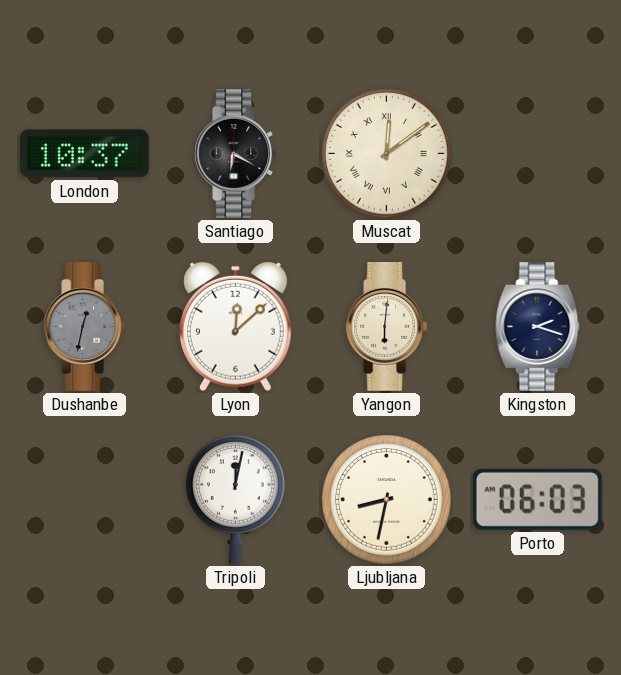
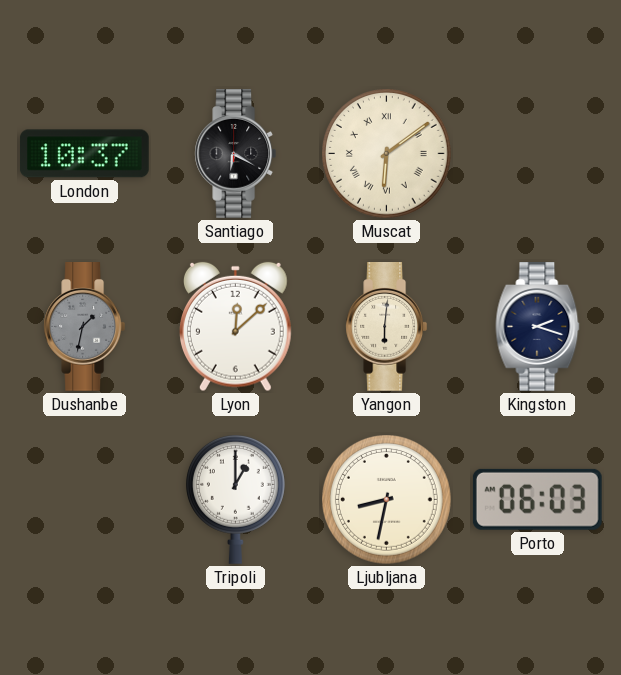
Muscat: 12:09 -> 6:09 (387, 154)
Dushanbe: 12:32 -> 1:32 (85, 327)
Tripoli: 12:02 -> 1:00 (235, 499)
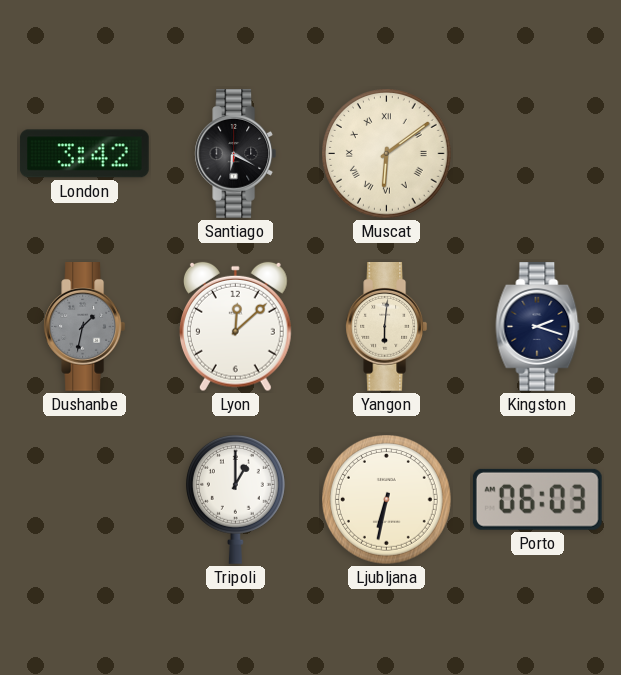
London: 10:37 -> 3:42 (84, 154)
Ljubljana: 8:32 -> 6:32 (387, 500)
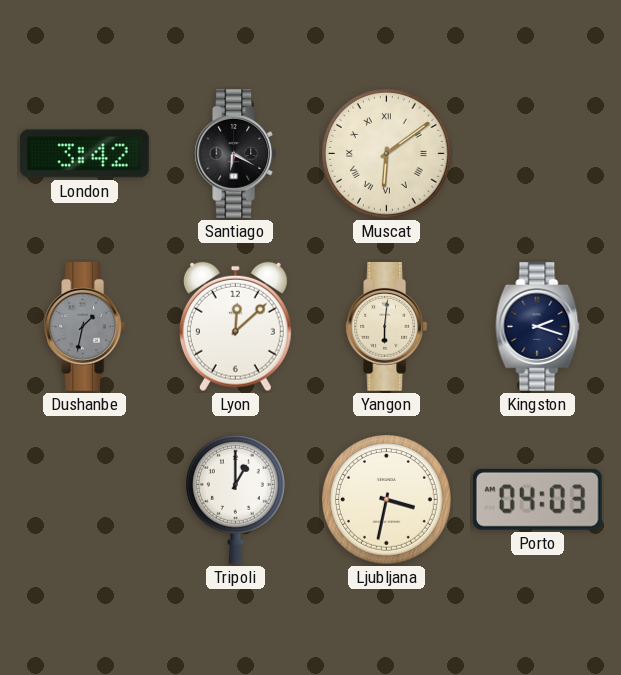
Ljubljana: 6:32 -> 3:32 (387, 500)
Porto: 06:03 -> 04:03 (537, 499)
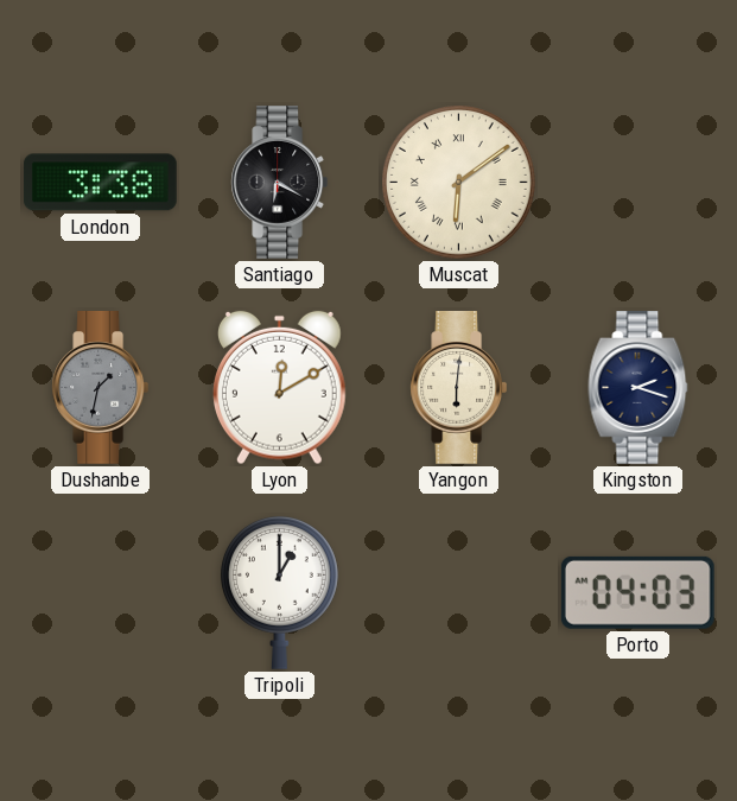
London: 3:42 -> 3:38 (100, 183)
Lyon: 12:08 -> 12:10 (279, 388)
Ljubljana: 3:32 -> none (387, 500)
